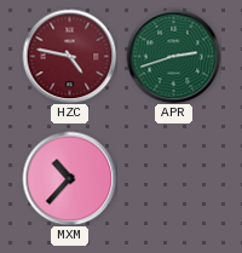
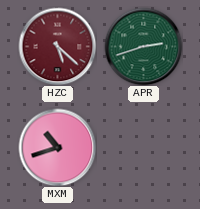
HZC: 4:47 -> 5:22 (57, 46)
MXM: 10:37 -> 10:42 (57, 147)
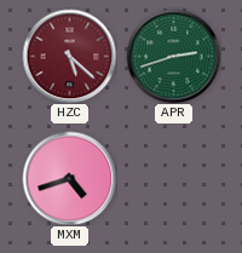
MXM: 10:42 -> 4:42 (69, 178)
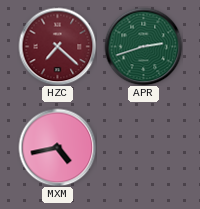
HZC: 5:22 -> 7:22 (57, 46)
MXM: 4:42 -> 4:43 (57, 147)
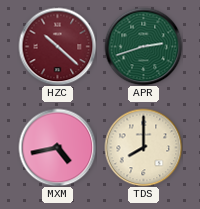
HZC: 7:22 -> 10:22 (57, 46)
TDS: none -> 8:00 (143, 147)
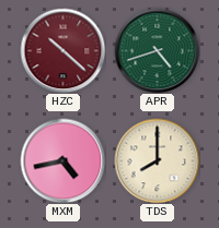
APR: 2:42 -> 4:42 (157, 50)
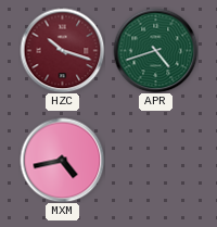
HZC: 10:22 -> 10:18 (62, 50)
TDS: 8:00 -> none (157, 160)
